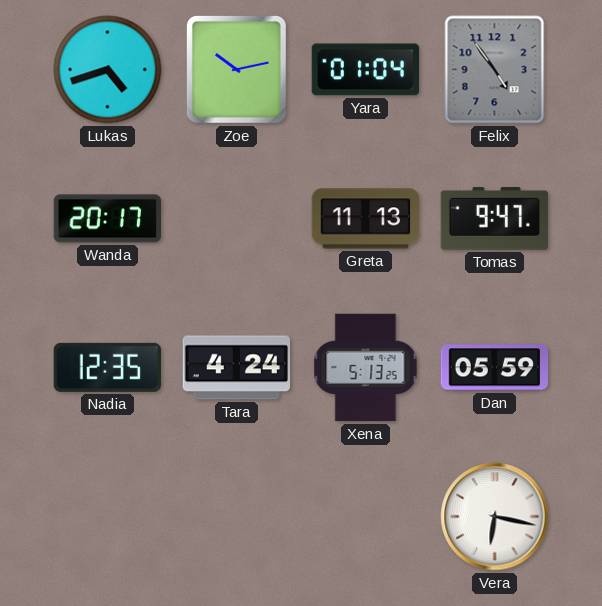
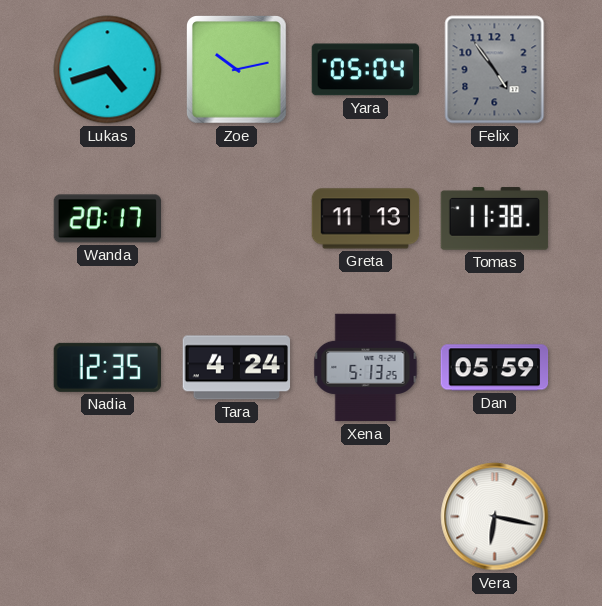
Yara: 01:04 -> 05:04 (366, 70)
Tomas: 9:47 -> 11:38 (495, 219)
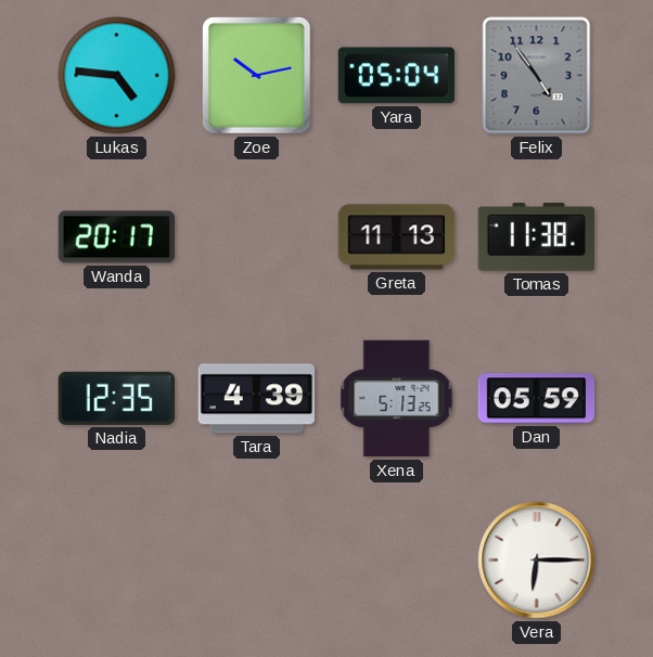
Lukas: 4:42 -> 4:46 (117, 76)
Tara: 4:24 -> 4:39 (257, 399)
Vera: 6:17 -> 6:15 (537, 561)
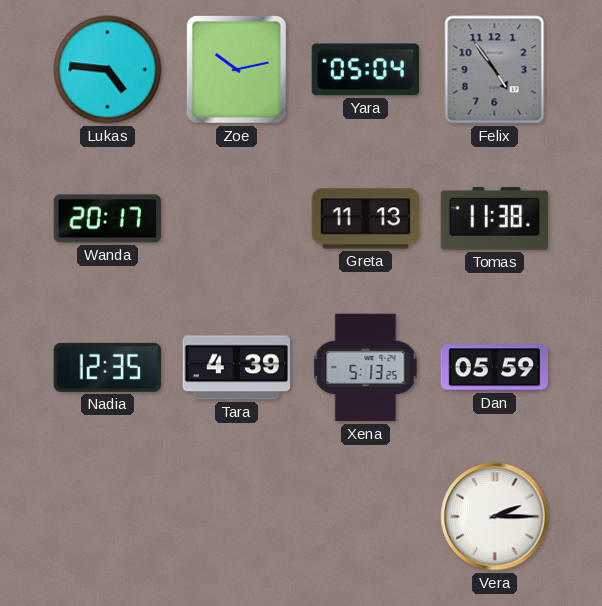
Vera: 6:15 -> 2:15 (495, 517)
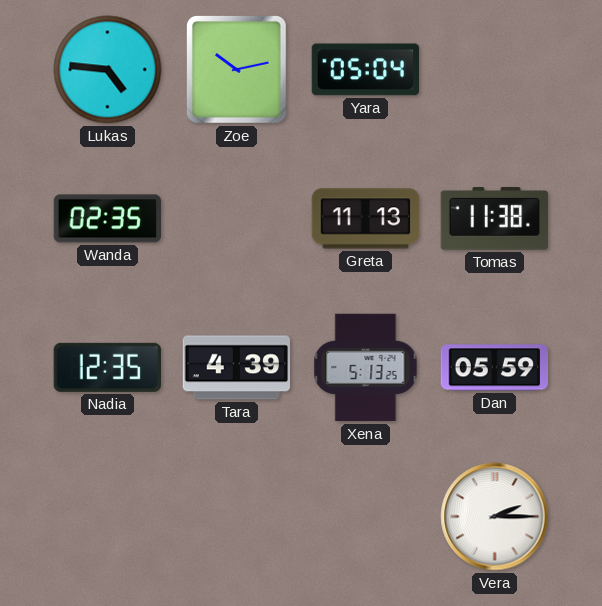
Felix: 4:54 -> none (495, 70)
Wanda: 20:17 -> 02:35 (108, 219)
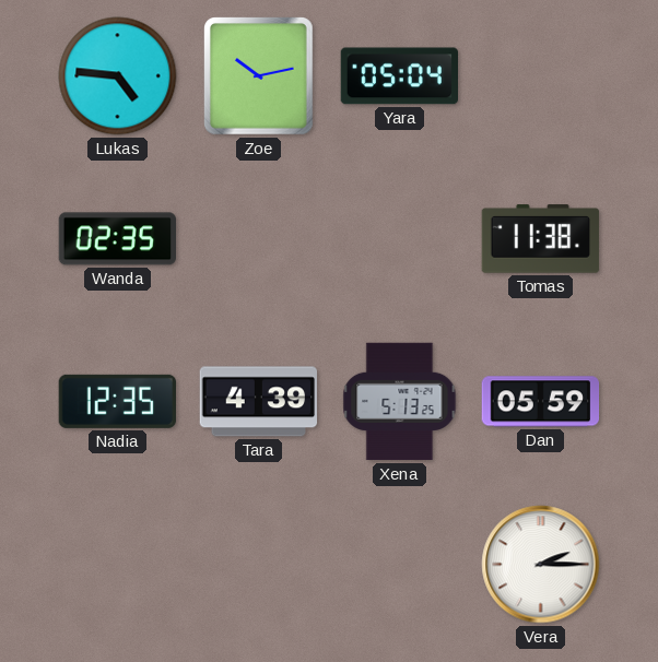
Greta: 11:13 -> none (366, 219)
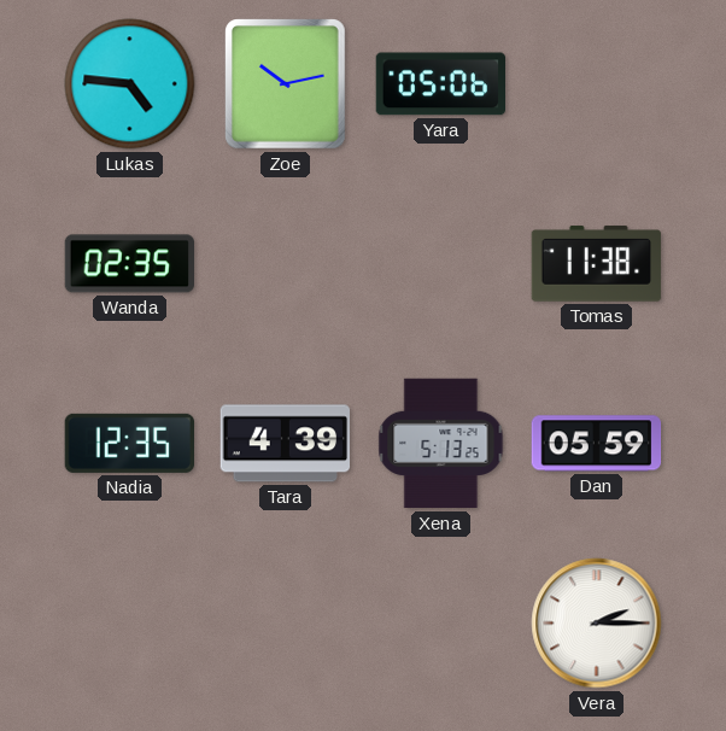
Yara: 05:04 -> 05:06 (441, 84)
